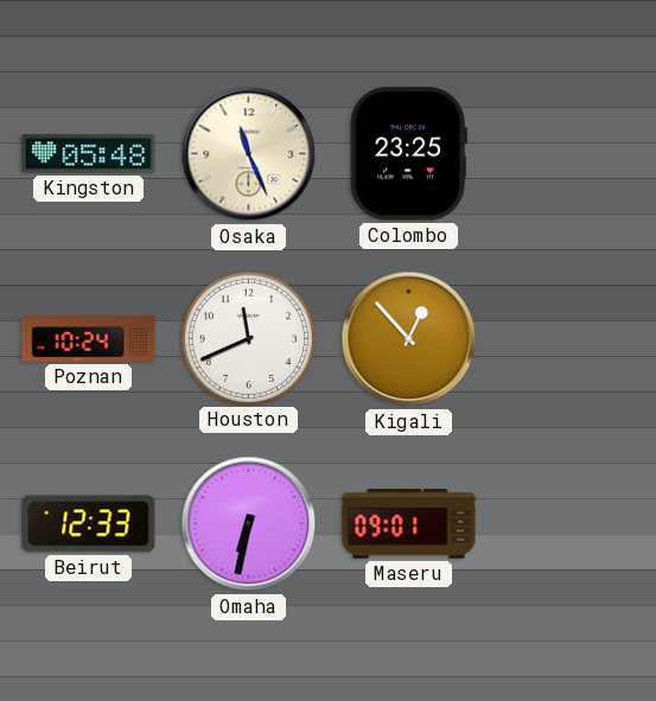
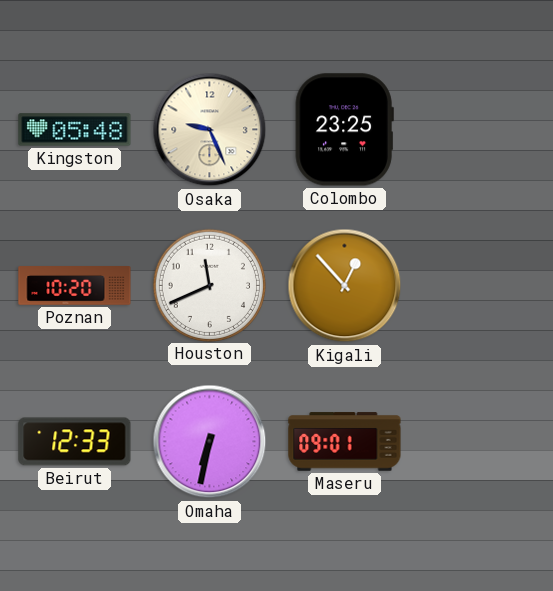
Osaka: 11:26 -> 9:26 (210, 130)
Poznan: 10:24 -> 10:20 (75, 286)
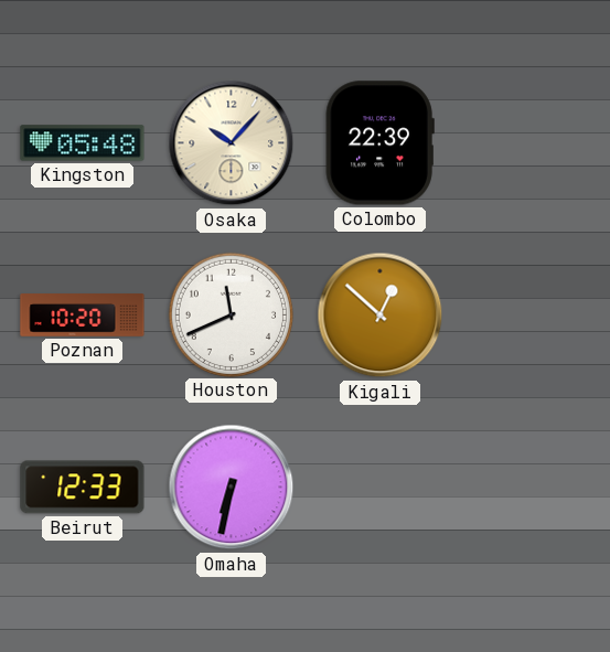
Osaka: 9:26 -> 10:07 (232, 143)
Colombo: 23:25 -> 22:39 (379, 143)
Kigali: 12:53 -> 12:52 (381, 316)
Maseru: 09:01 -> none (345, 442)
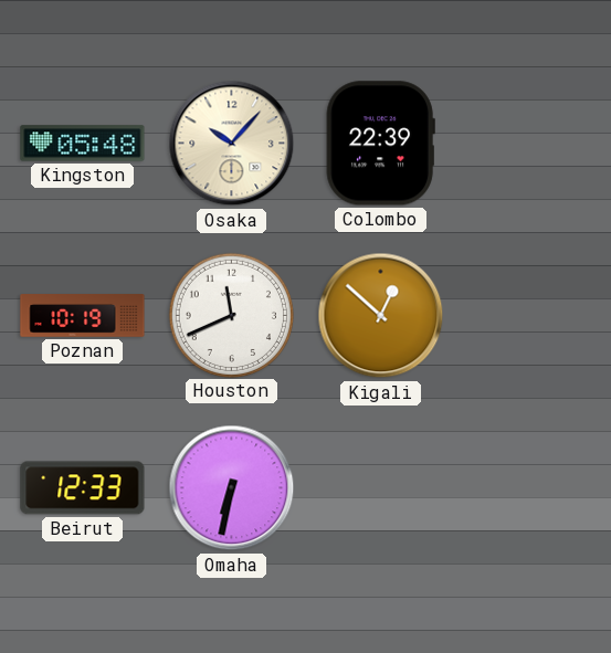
Poznan: 10:20 -> 10:19 (83, 316)
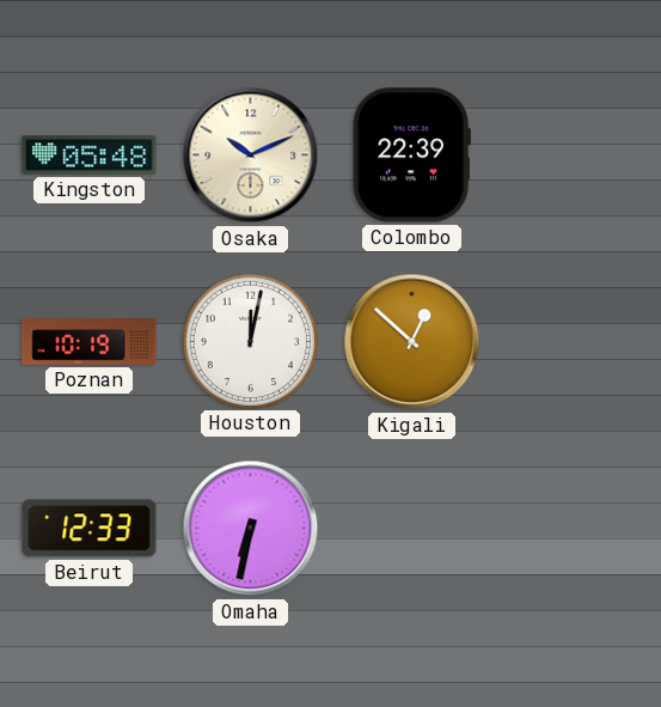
Osaka: 10:07 -> 10:11 (251, 156)
Houston: 11:41 -> 12:02 (250, 341)
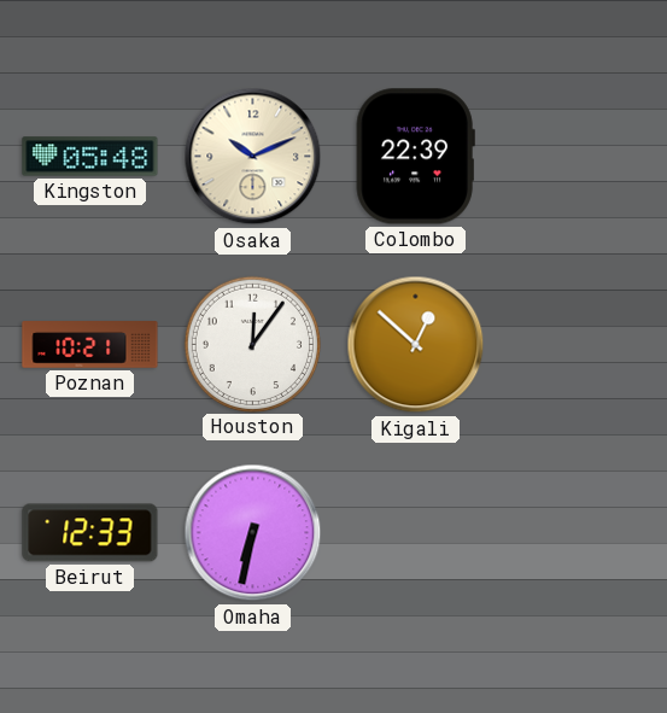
Poznan: 10:19 -> 10:21 (90, 345)
Houston: 12:02 -> 12:06 (252, 344)
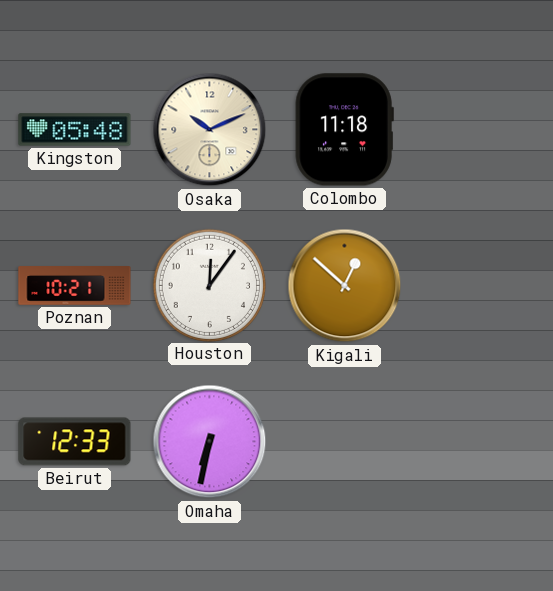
Colombo: 22:39 -> 11:18 (344, 130)
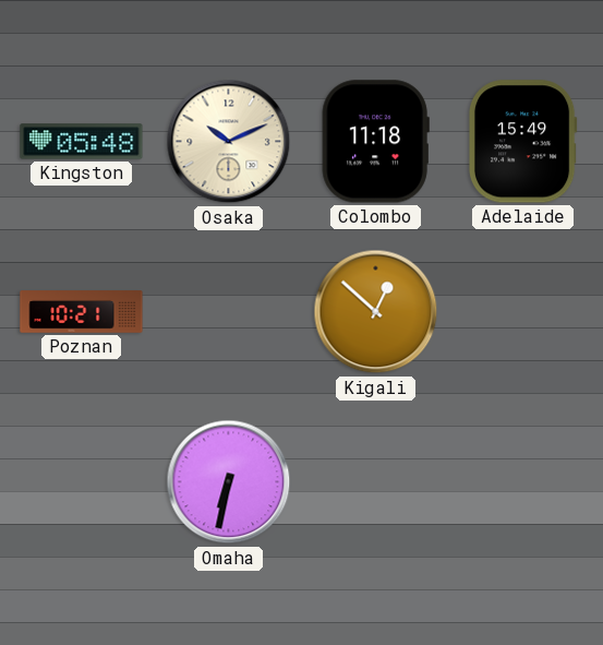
Adelaide: none -> 15:49 (522, 142)
Houston: 12:06 -> none (209, 285)
Beirut: 12:33 -> none (75, 442)
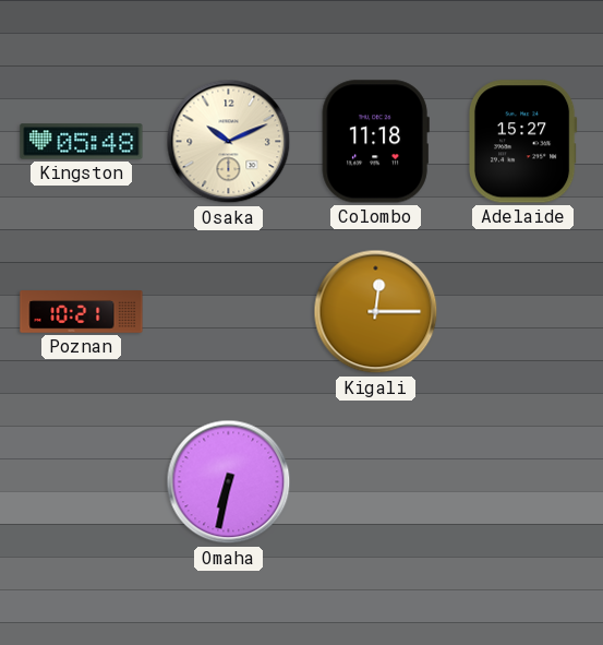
Adelaide: 15:49 -> 15:27 (522, 142)
Kigali: 12:52 -> 12:15 (376, 312)
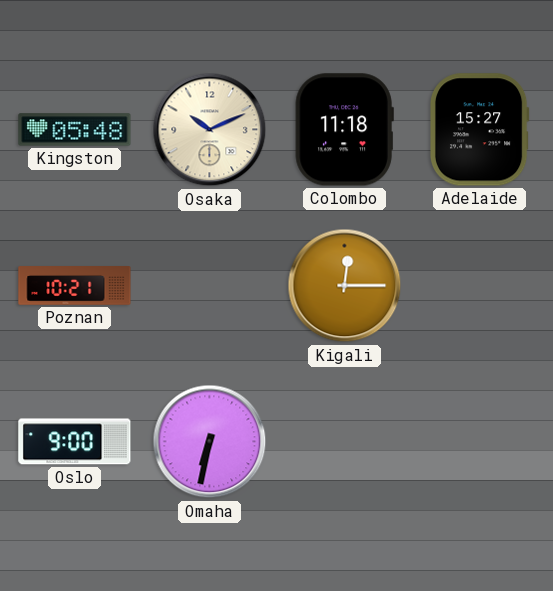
Oslo: none -> 9:00 (75, 442)
